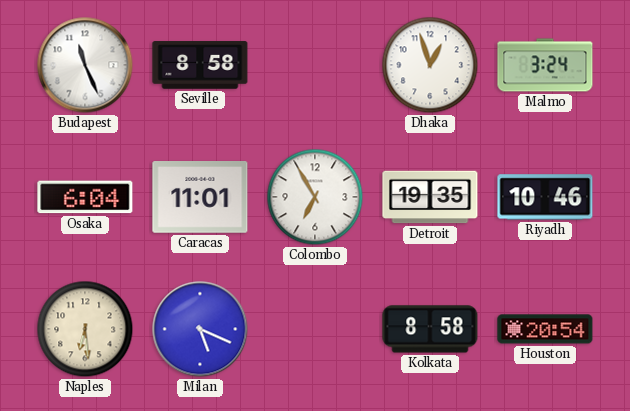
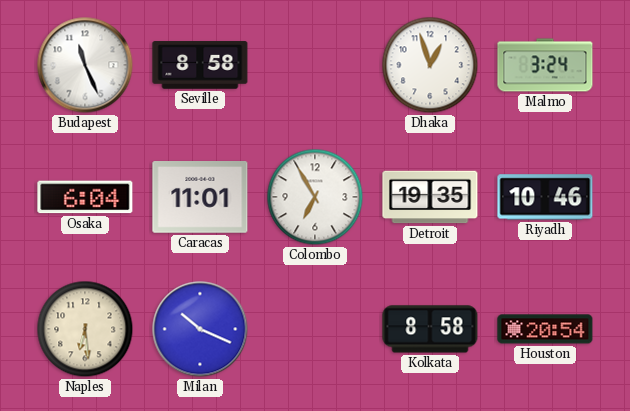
Milan: 5:19 -> 10:19 (200, 329)
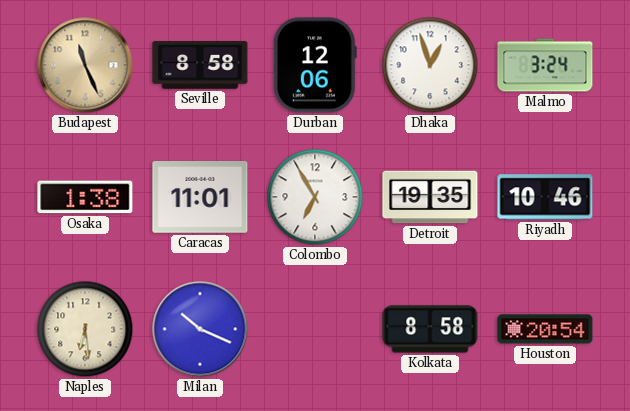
Budapest dial: white -> champagne (85, 65)
Durban: none -> 12:06 (315, 65)
Osaka: 6:04 -> 1:38 (85, 197)
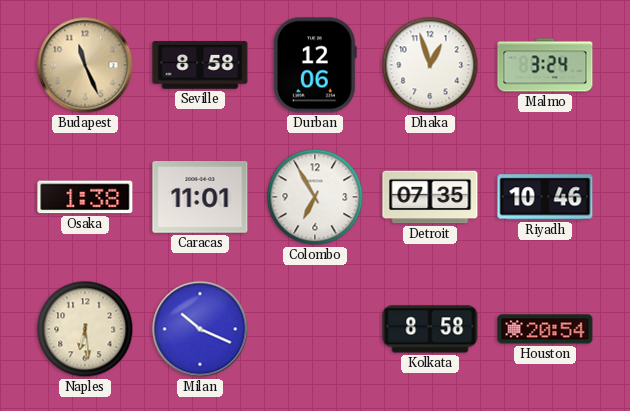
Detroit: 19:35 -> 07:35 (430, 197)
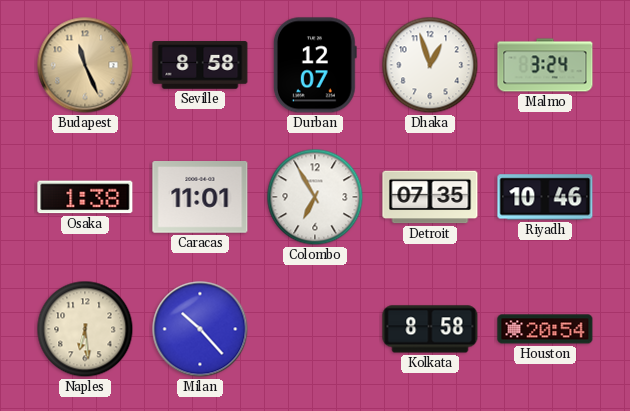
Durban: 12:06 -> 12:07 (315, 65)
Milan: 10:19 -> 10:23 (200, 329)
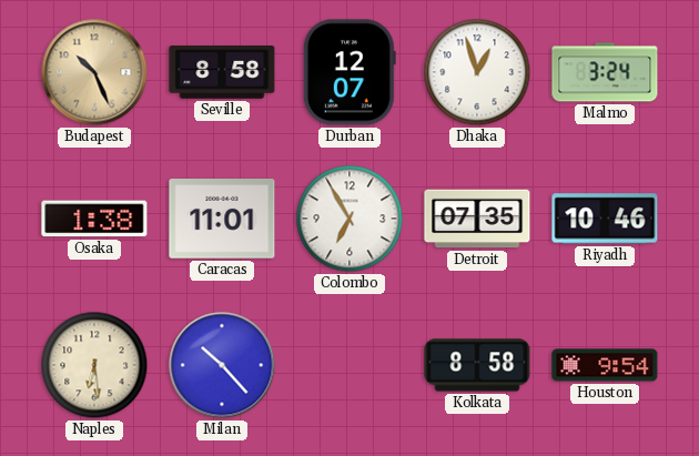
Budapest: 11:26 -> 10:26 (94, 72)
Houston: 20:54 -> 9:54 (605, 365)
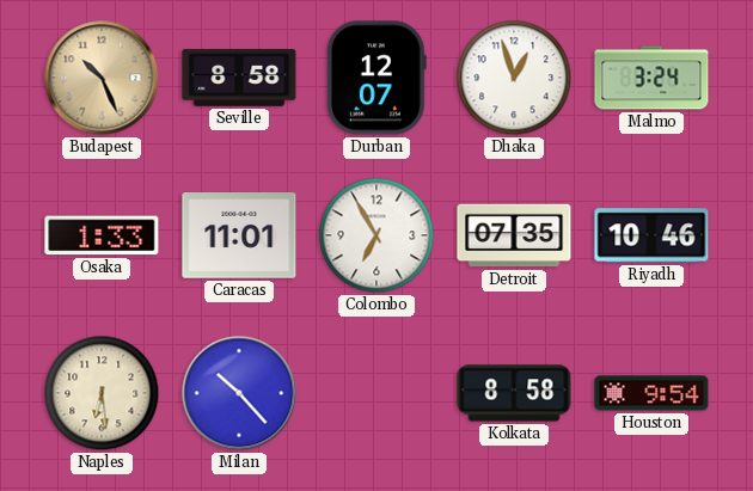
Osaka: 1:38 -> 1:33 (102, 235)
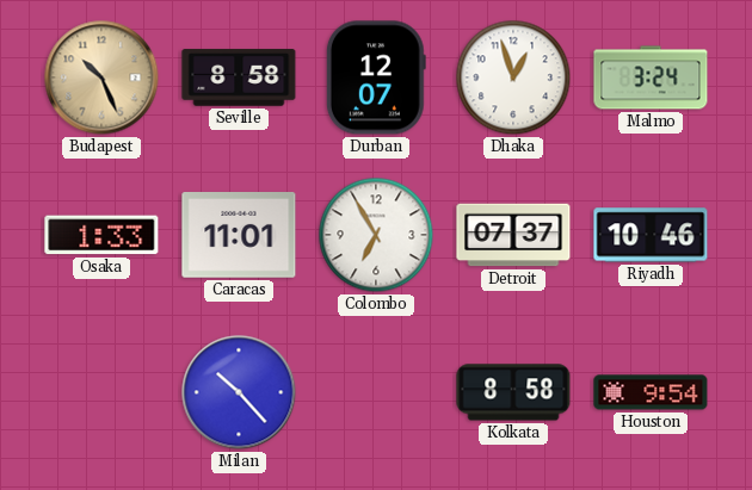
Detroit: 07:35 -> 07:37 (513, 235)
Naples: 6:29 -> none (102, 393)
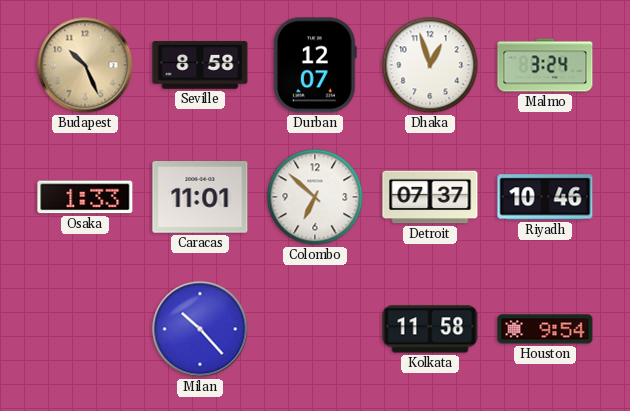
Colombo: 6:55 -> 6:52 (315, 197)
Kolkata: 8:58 -> 11:58 (430, 329)
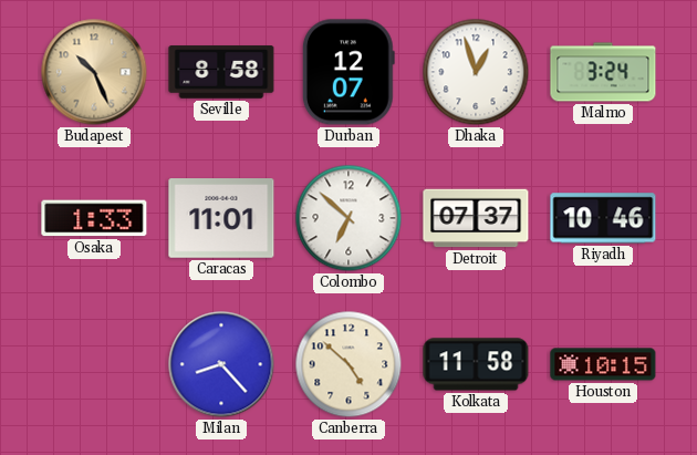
Milan: 10:23 -> 8:23 (221, 364)
Canberra: none -> 4:52 (348, 364)
Houston: 9:54 -> 10:15 (603, 364)
